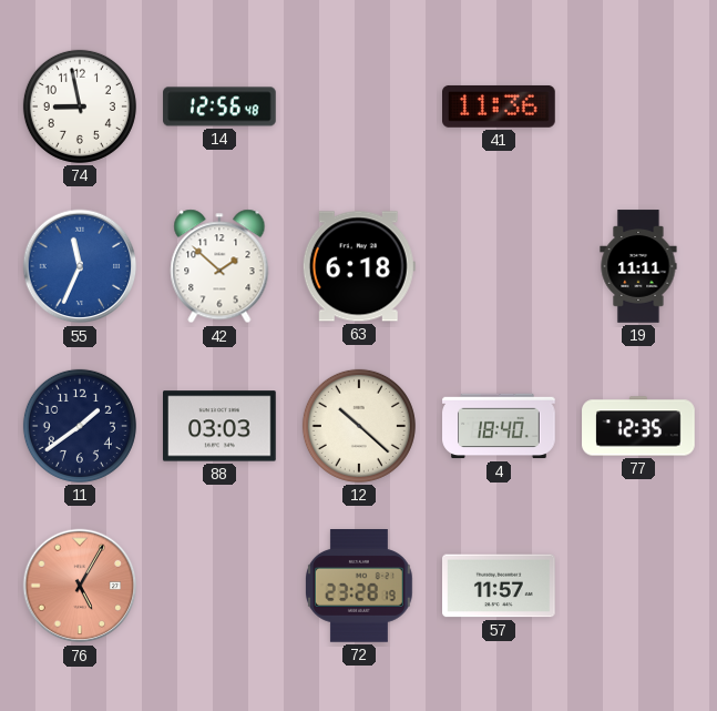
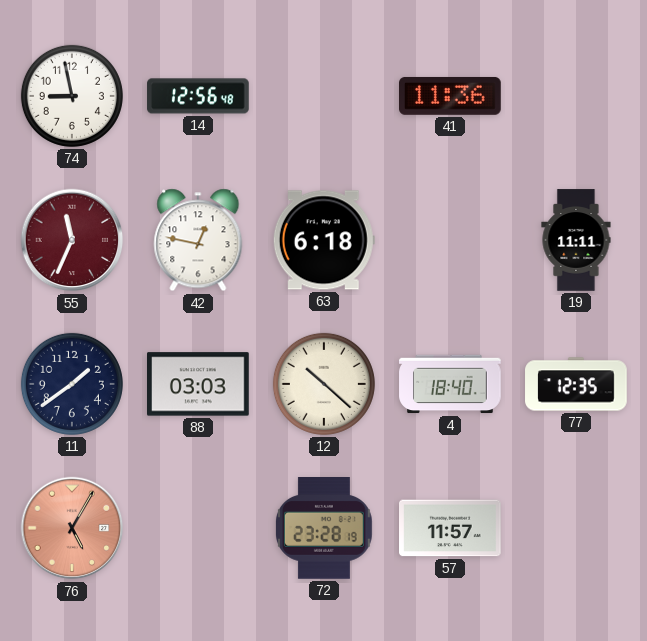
55 dial: blue -> burgundy (72, 240)
42: 1:52 -> 12:47 (198, 240)
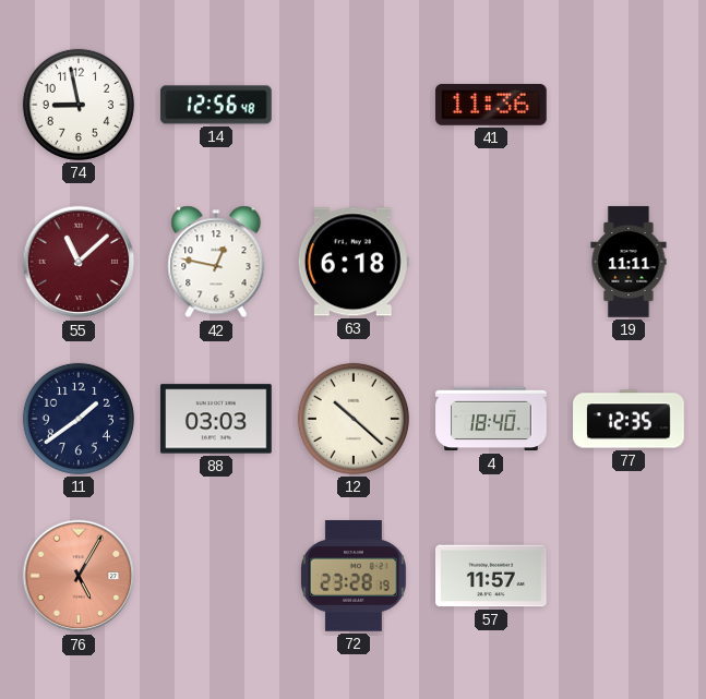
55: 11:34 -> 11:08 (79, 262)
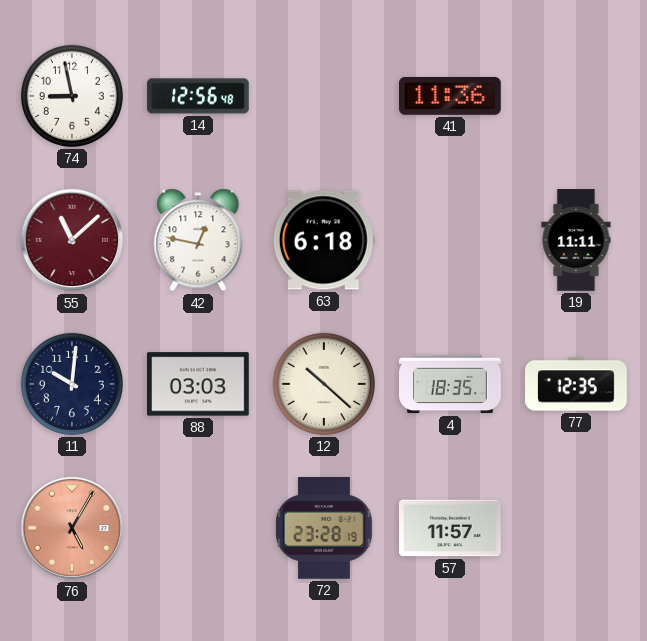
11: 1:39 -> 10:01 (72, 384)
4: 18:40 -> 18:35 (450, 384)
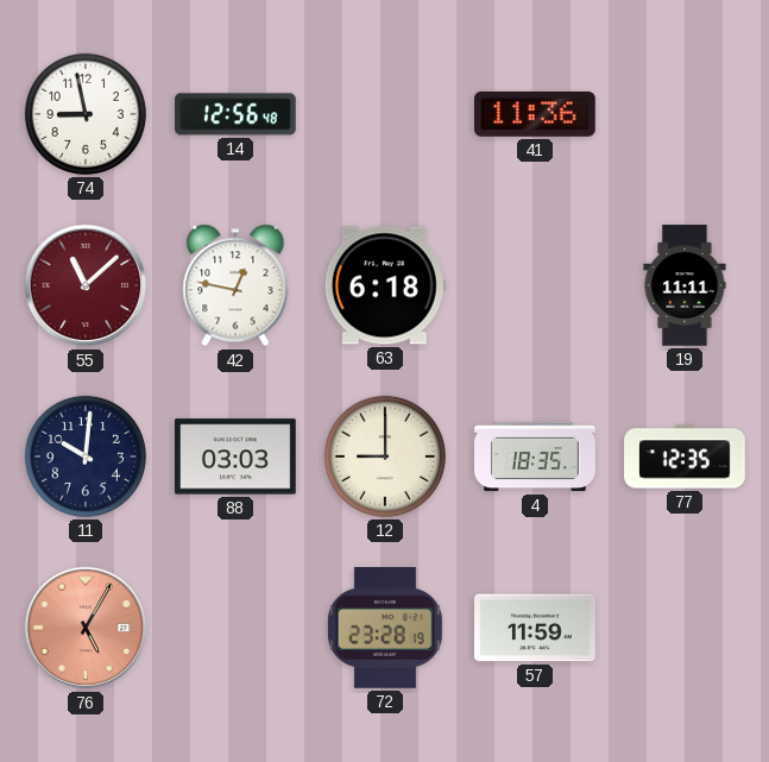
12: 10:22 -> 9:00 (385, 456)
57: 11:57 -> 11:59 (535, 628)
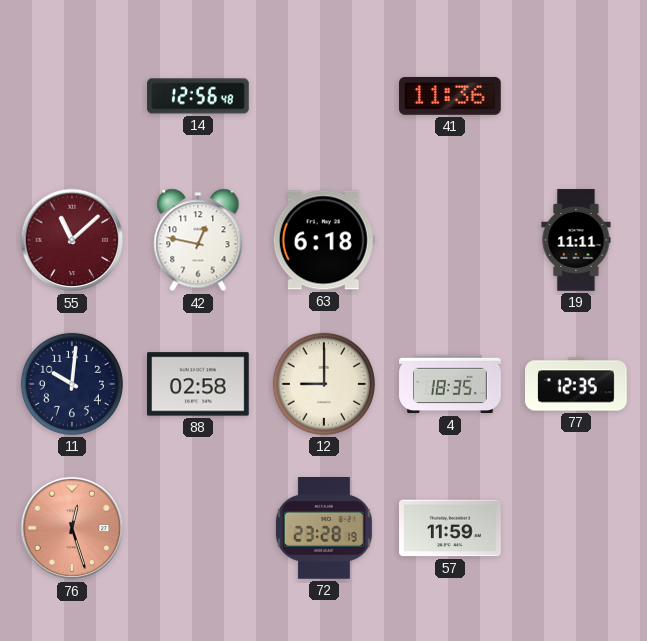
74: 8:58 -> none (86, 114)
88: 03:03 -> 02:58 (199, 384)
76: 5:05 -> 12:27 (72, 528)
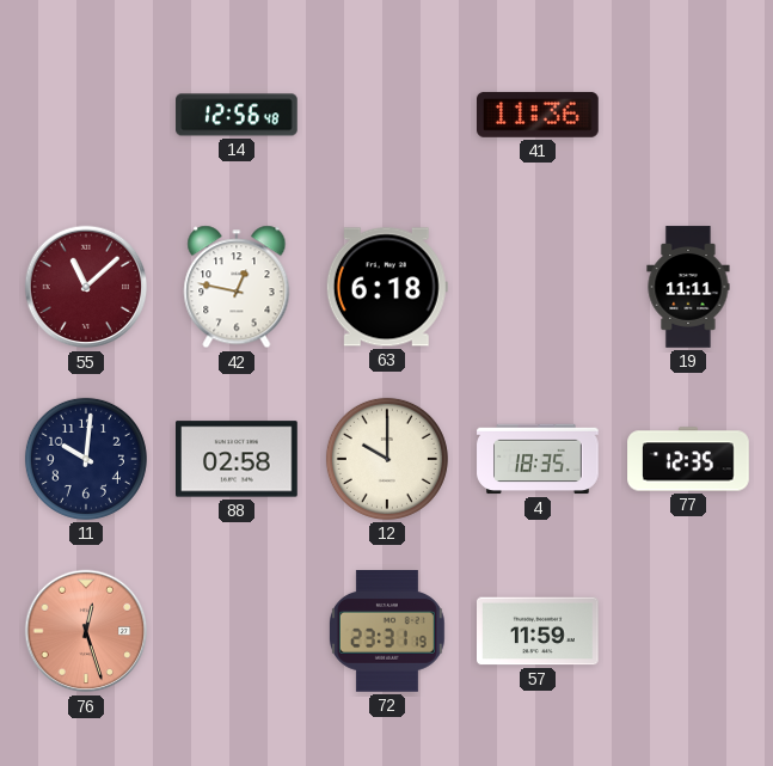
12: 9:00 -> 10:00 (387, 459)
72: 23:28 -> 23:31 (387, 632)
